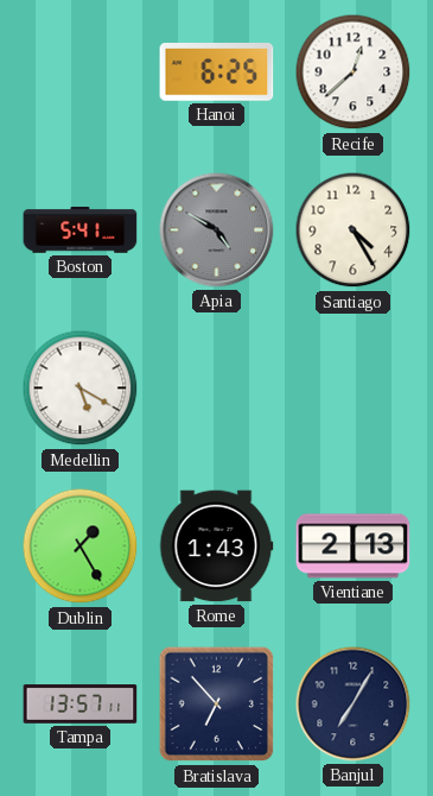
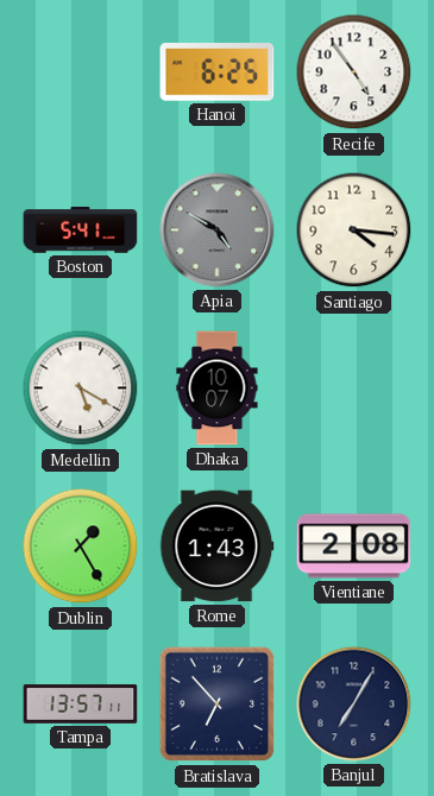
Recife: 12:38 -> 4:54 (354, 72)
Santiago: 4:25 -> 4:16 (354, 230)
Dhaka: none -> 10:07 (218, 388)
Vientiane: 2:13 -> 2:08 (354, 547)
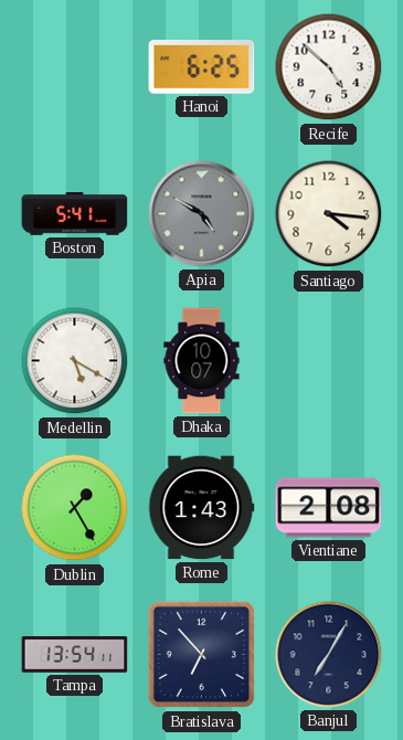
Recife: 4:54 -> 4:52 (329, 67)
Tampa: 13:57 -> 13:54 (75, 655)
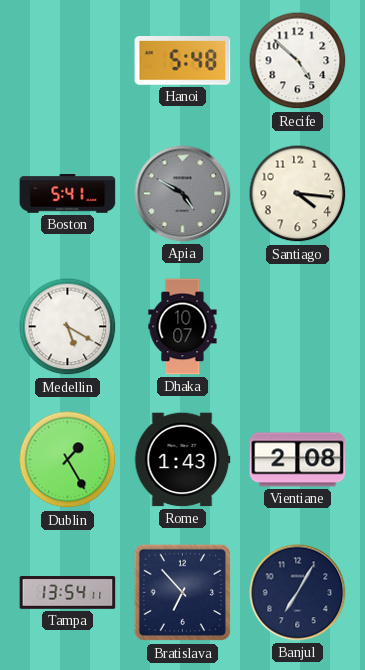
Hanoi: 6:25 -> 5:48 (183, 61)
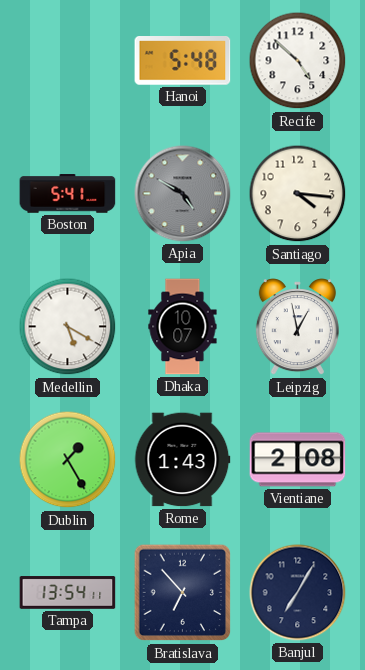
Leipzig: none -> 12:58 (297, 327)
